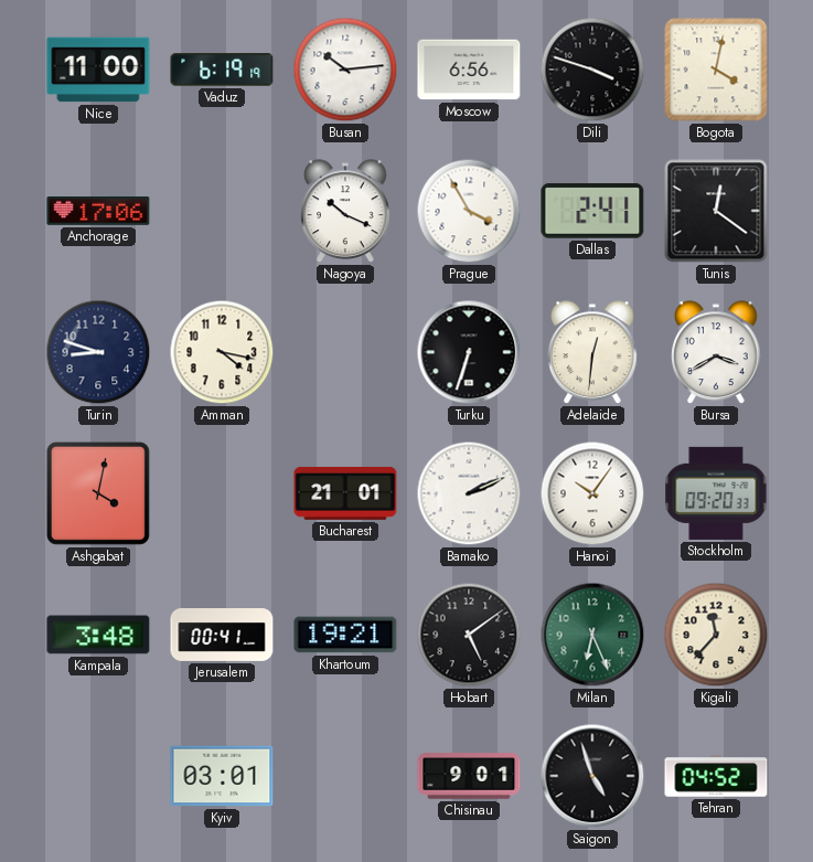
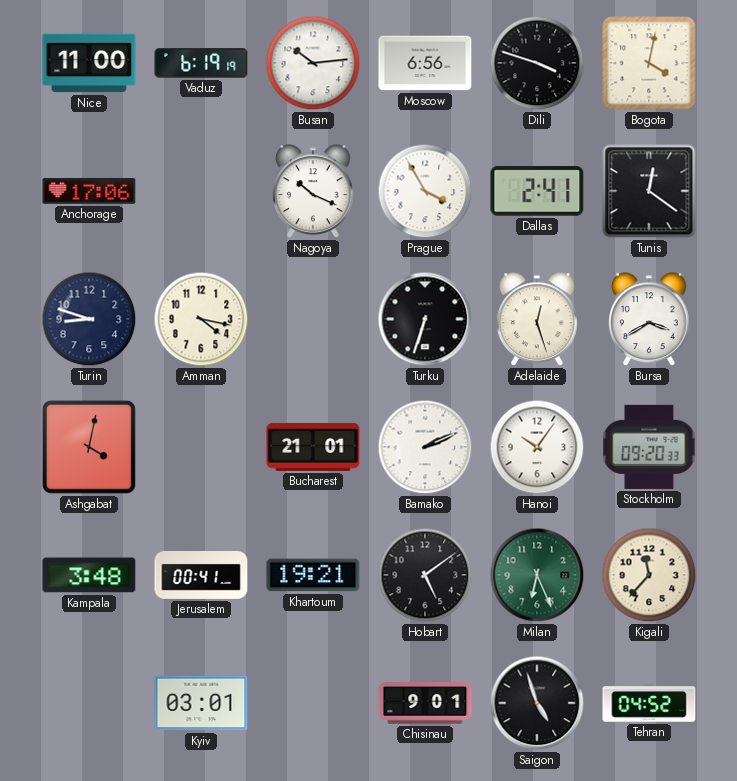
Adelaide: 12:31 -> 12:27 (537, 319)
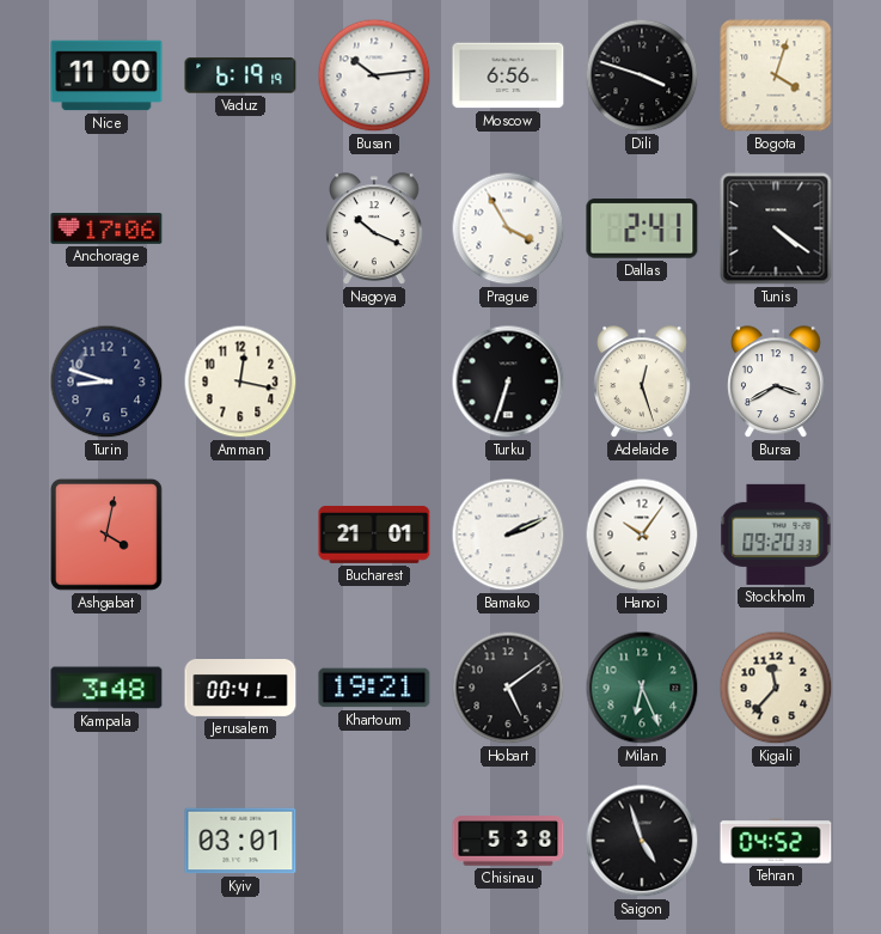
Bogota: 4:02 -> 4:03 (776, 75)
Tunis: 12:21 -> 4:21 (776, 228)
Amman: 4:17 -> 12:17 (240, 381)
Chisinau: 9:01 -> 5:38 (508, 841)
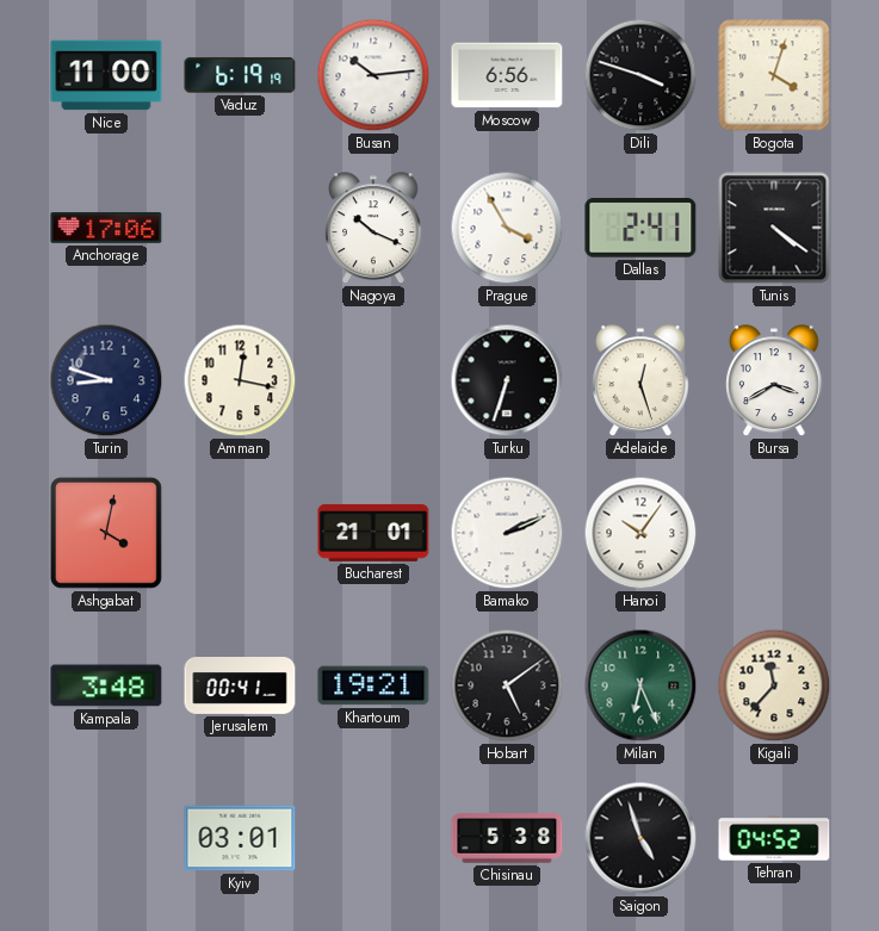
Stockholm: 09:20 -> none (776, 535)
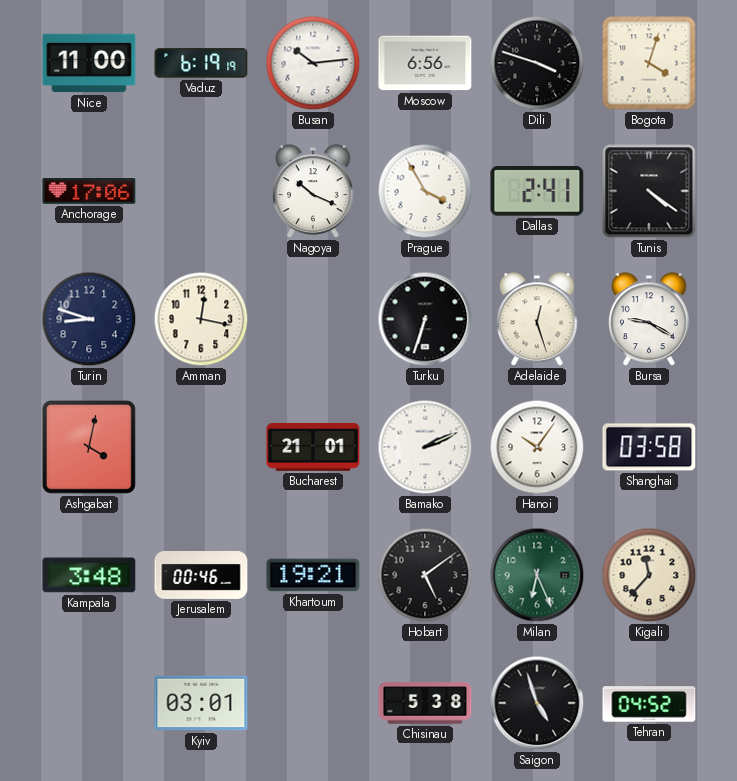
Bursa: 3:40 -> 9:20 (649, 319)
Shanghai: none -> 03:58 (649, 447)
Jerusalem: 00:41 -> 00:46 (201, 576)
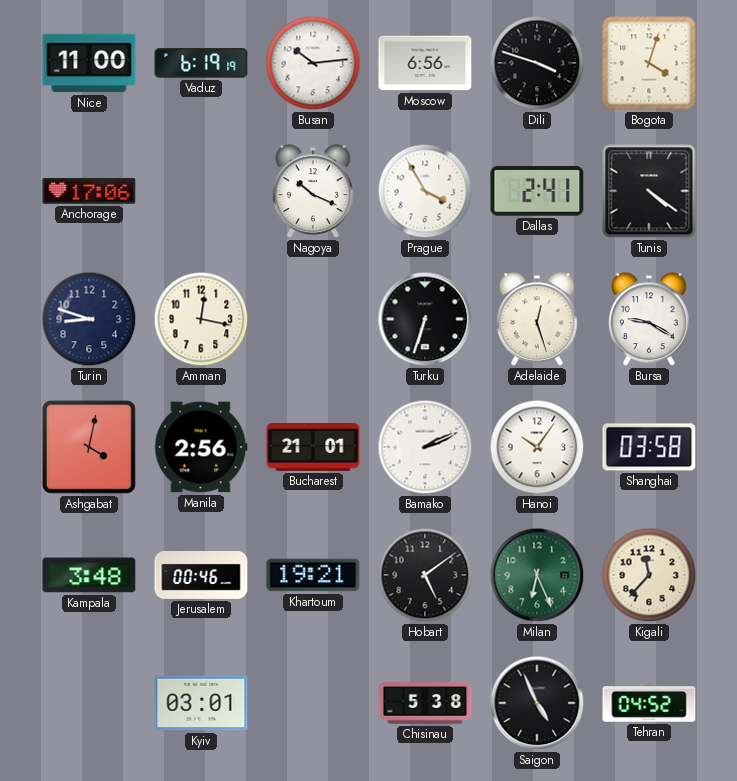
Manila: none -> 2:56 (201, 447)
Saigon: 4:57 -> 4:56 (537, 703)
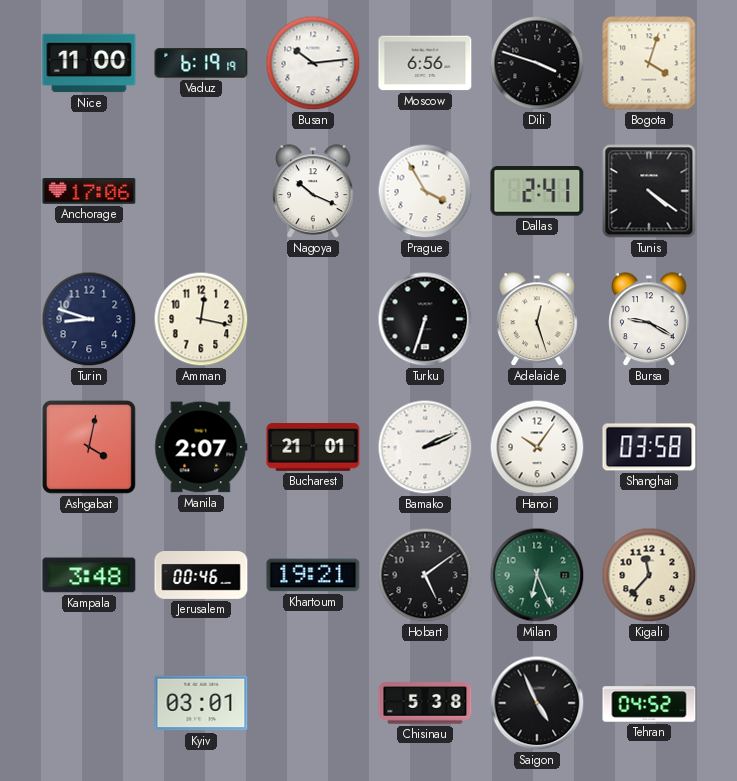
Manila: 2:56 -> 2:07 (201, 447)
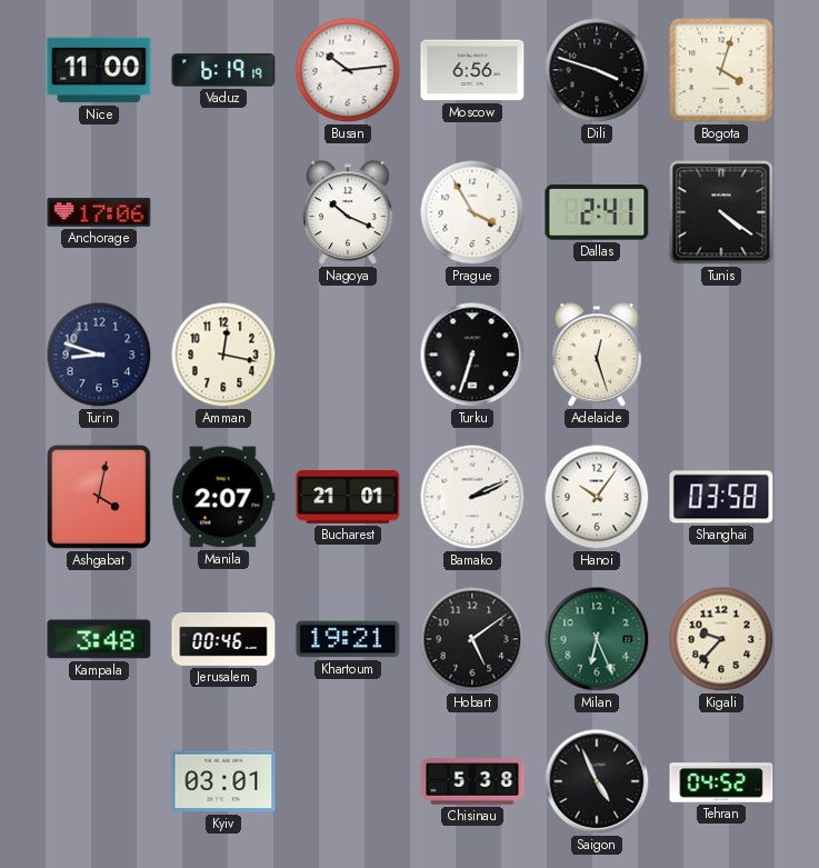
Bursa: 9:20 -> none (649, 319)
Kigali: 11:37 -> 9:37 (721, 639)
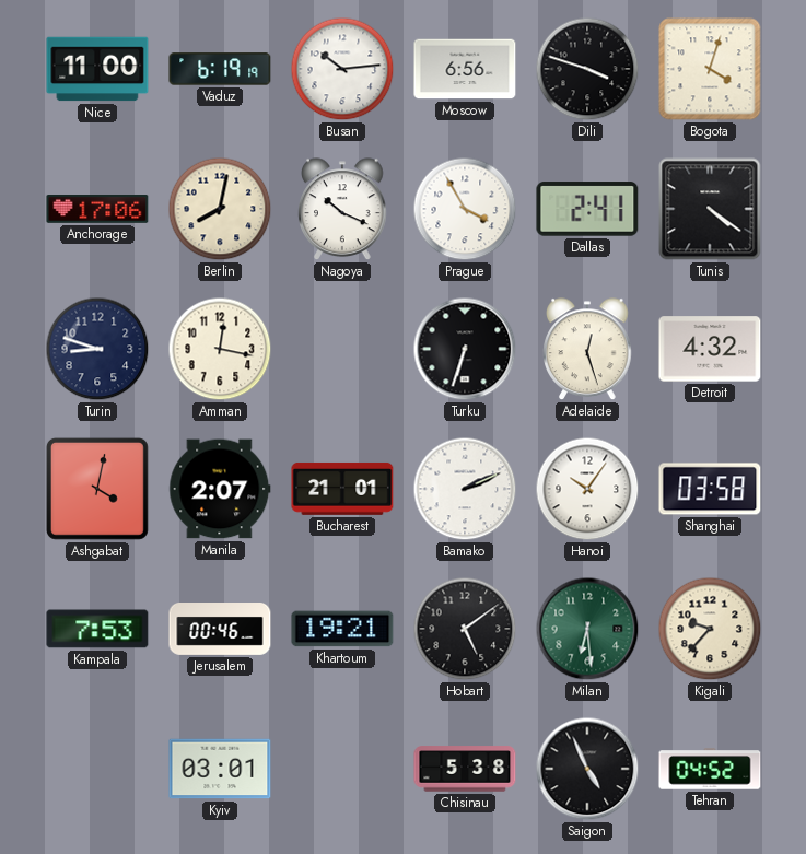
Berlin: none -> 8:02 (220, 209)
Detroit: none -> 4:32 (710, 349)
Kampala: 3:48 -> 7:53 (97, 629)
Milan: 6:26 -> 6:29 (587, 629)
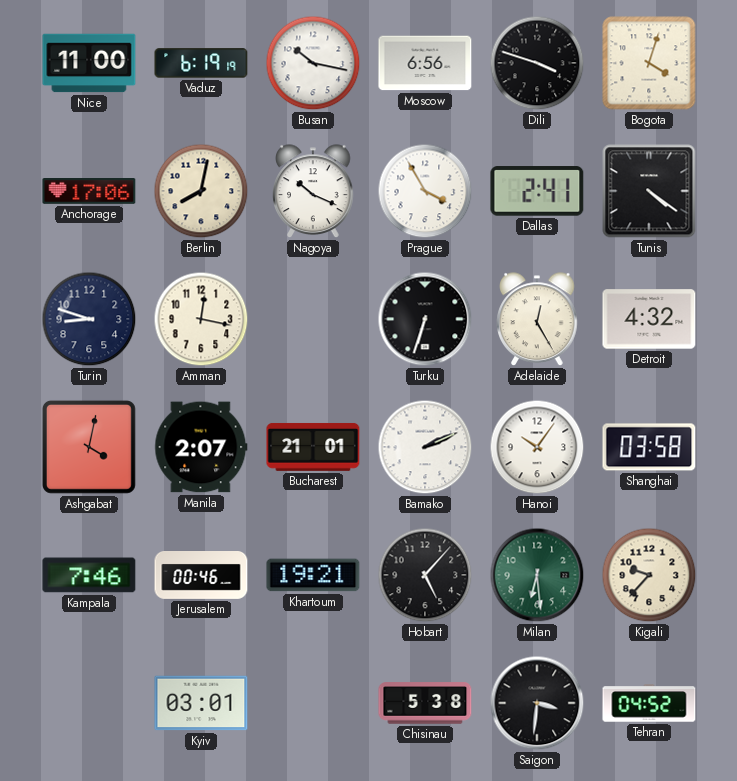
Busan: 10:14 -> 10:17 (313, 63)
Adelaide: 12:27 -> 12:25 (537, 319)
Kampala: 7:53 -> 7:46 (89, 575)
Hobart: 5:09 -> 5:07 (425, 575)
Saigon: 4:56 -> 3:31 (537, 703)
